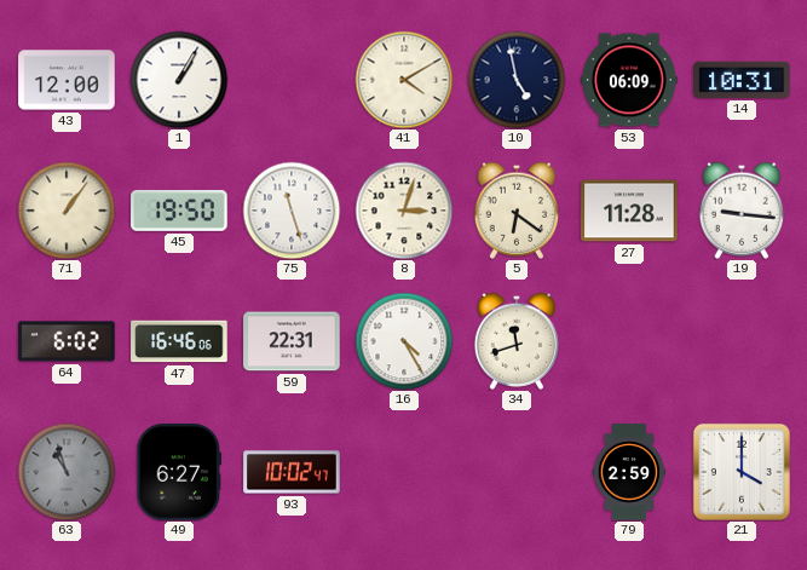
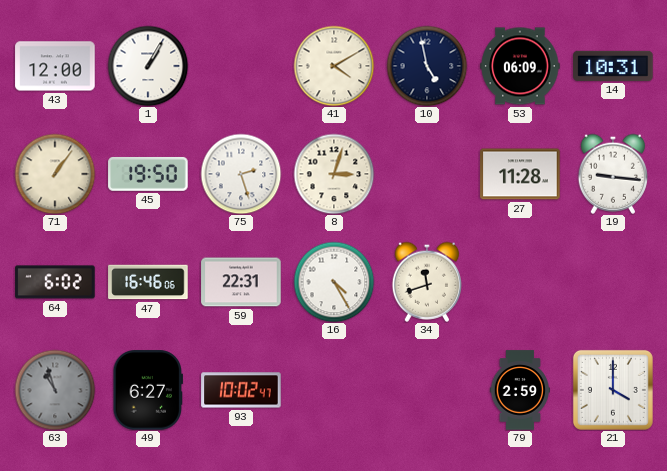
75: 11:27 -> 2:27 (241, 174)
5: 6:21 -> none (515, 211)
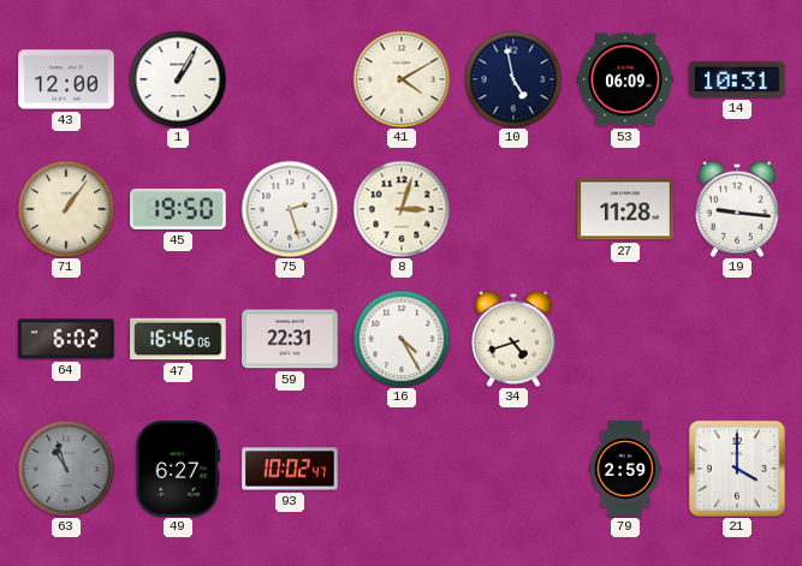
34: 11:42 -> 4:42 (512, 339)
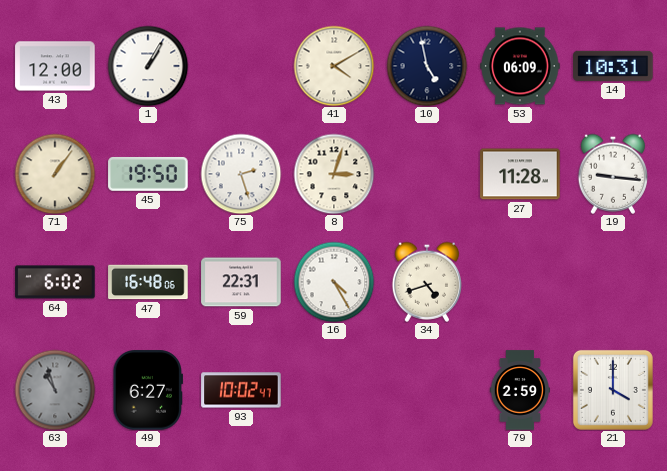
47: 16:46 -> 16:48 (148, 282)
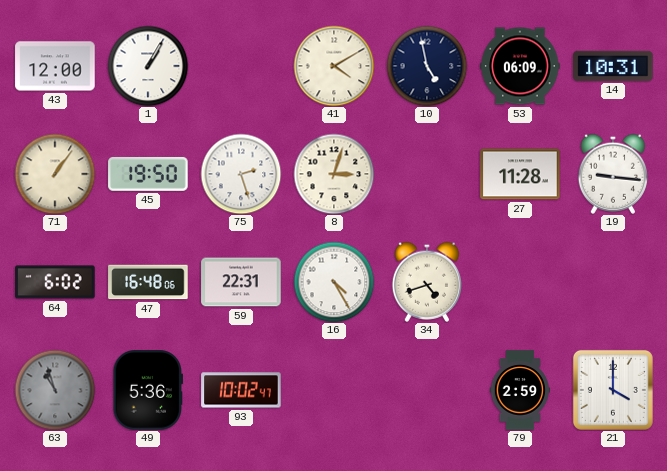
49: 6:27 -> 5:36 (147, 390)
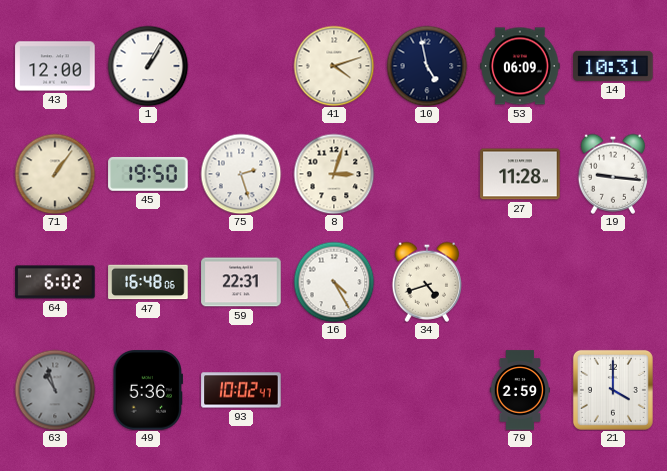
41: 4:10 -> 4:12 (334, 66)
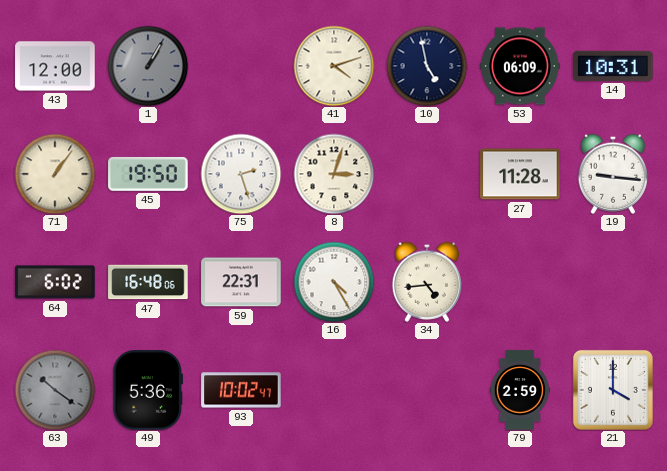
1 dial: white -> grey (148, 66)
34: 4:42 -> 4:44 (426, 282)
63: 10:57 -> 10:21 (55, 390)
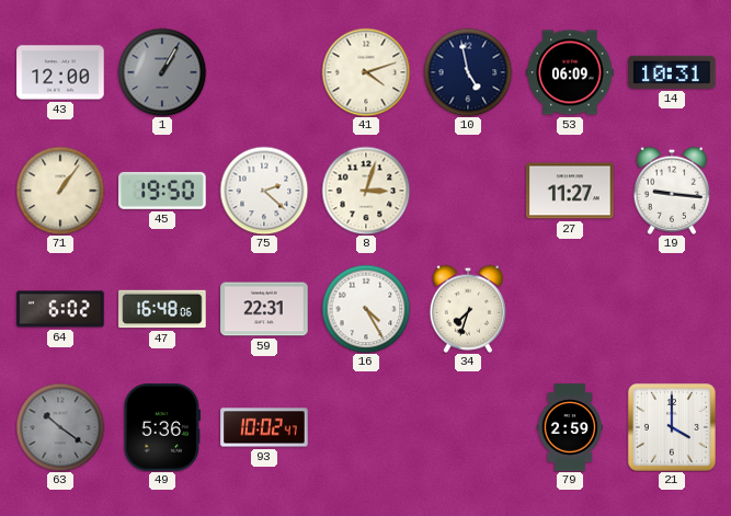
75: 2:27 -> 2:22 (264, 191)
27: 11:28 -> 11:27 (570, 191)
34: 4:44 -> 7:33 (467, 309)
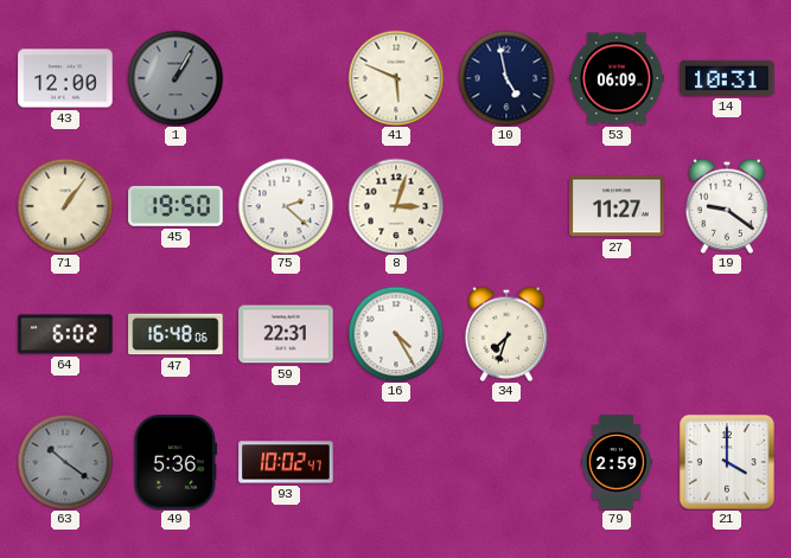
41: 4:12 -> 5:49 (396, 78)
19: 9:16 -> 9:21 (726, 206)
